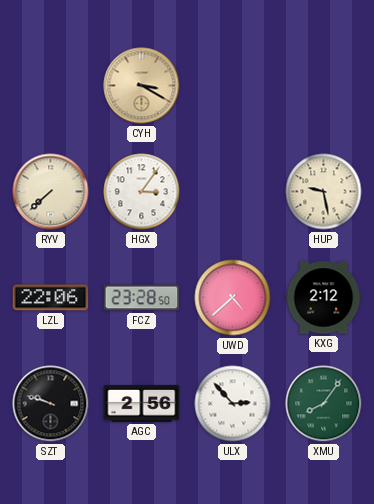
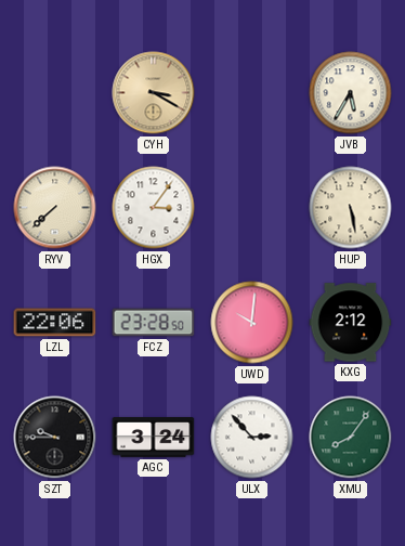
JVB: none -> 5:35 (351, 93)
HUP: 9:28 -> 5:28 (351, 208)
UWD: 4:38 -> 10:01 (252, 323)
SZT: 9:48 -> 9:45 (55, 438)
AGC: 2:56 -> 3:24 (154, 438)
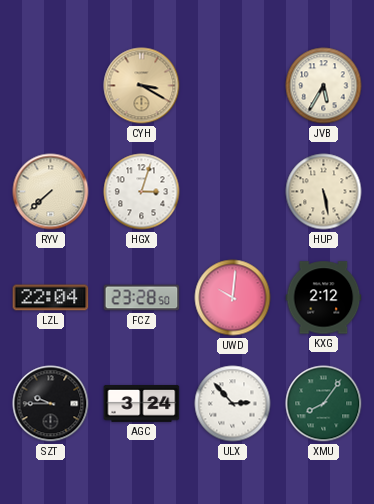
HGX: 3:06 -> 3:03 (142, 192)
LZL: 22:06 -> 22:04 (51, 298)
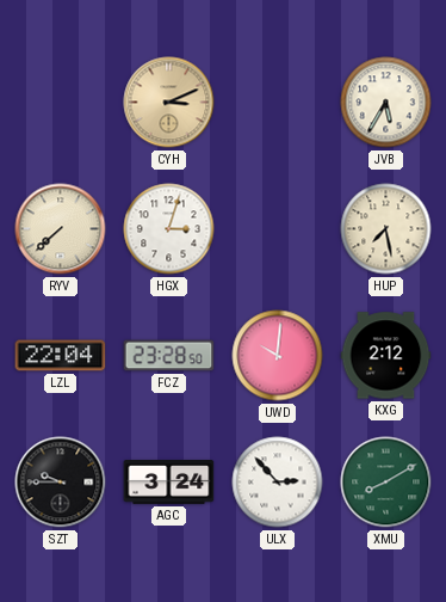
CYH: 3:20 -> 3:11 (169, 103)
HUP: 5:28 -> 7:28 (386, 229)
XMU: 8:06 -> 8:10 (386, 483)
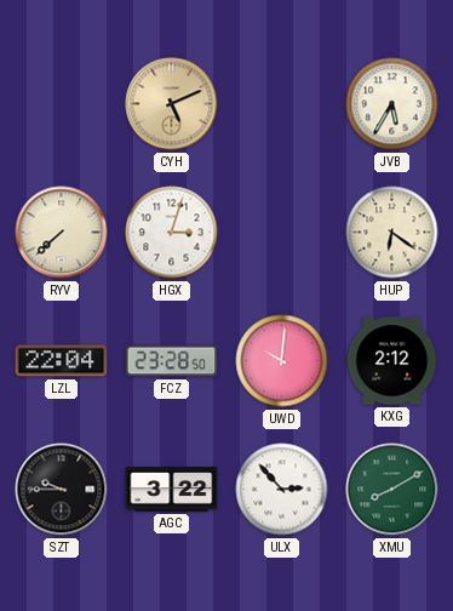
CYH: 3:11 -> 5:11 (172, 104)
HUP: 7:28 -> 6:21 (392, 233)
AGC: 3:24 -> 3:22 (172, 490)
